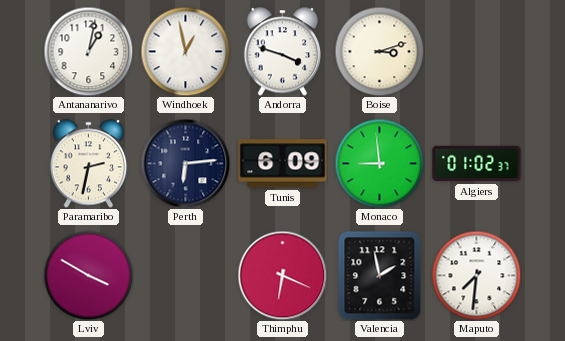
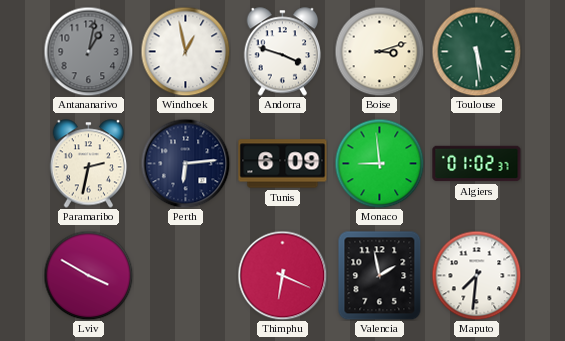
Antananarivo dial: white -> grey (88, 51)
Toulouse: none -> 5:29 (476, 51)
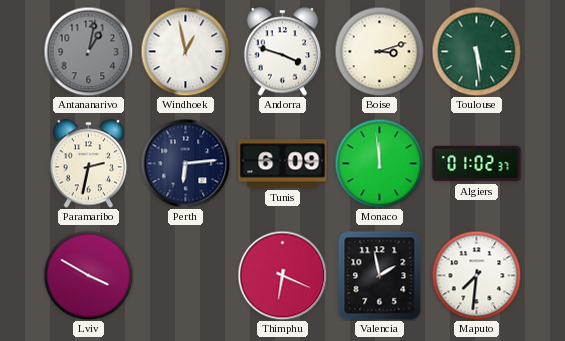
Monaco: 8:59 -> 11:59 (379, 163)
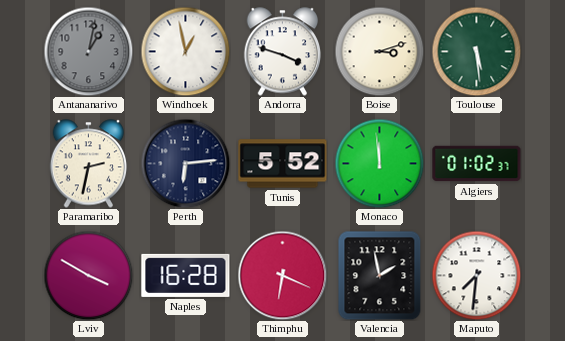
Tunis: 6:09 -> 5:52 (283, 164)
Naples: none -> 16:28 (186, 275)
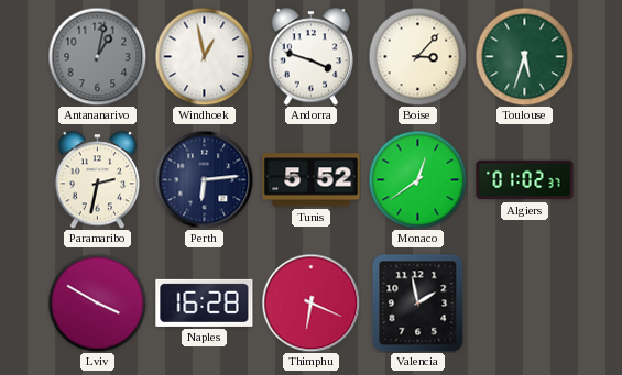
Boise: 3:12 -> 3:07 (417, 56)
Toulouse: 5:29 -> 5:33 (524, 56)
Monaco: 11:59 -> 12:39 (417, 179)
Maputo: 7:31 -> none (476, 275)
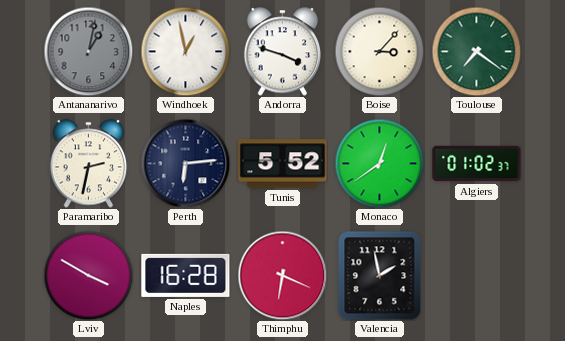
Toulouse: 5:33 -> 7:21 (476, 51)
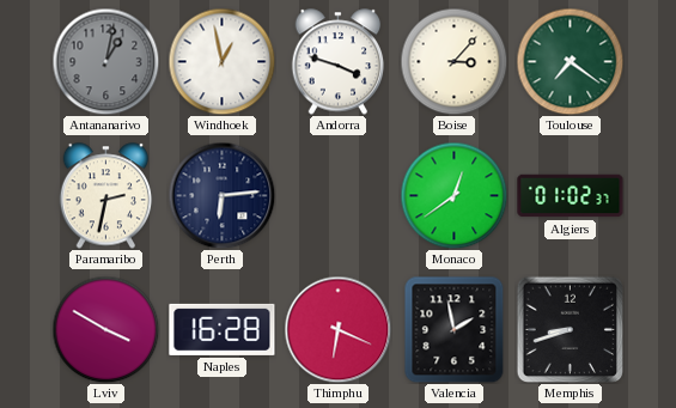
Tunis: 5:52 -> none (283, 164)
Memphis: none -> 8:42 (570, 329)
